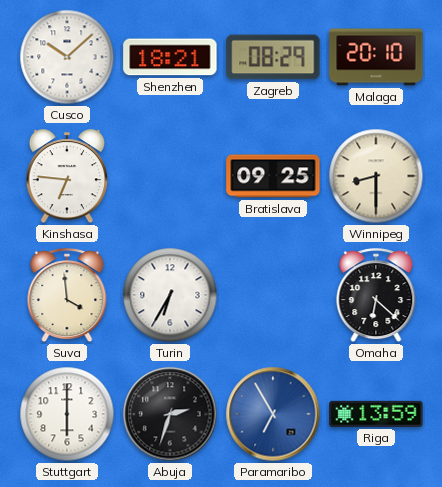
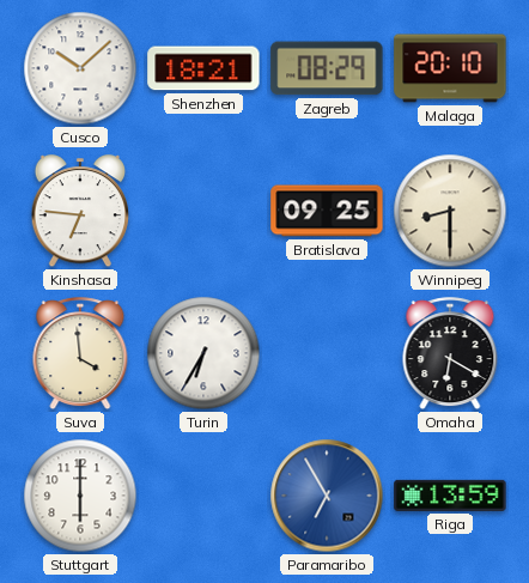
Omaha: 6:22 -> 6:20 (450, 354)
Abuja: 2:33 -> none (170, 414)
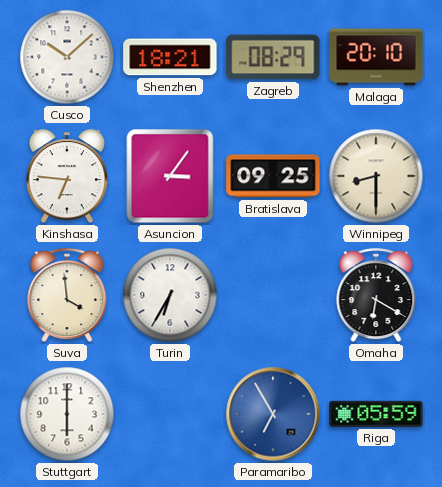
Asuncion: none -> 3:06 (170, 176)
Riga: 13:59 -> 05:59 (376, 414)
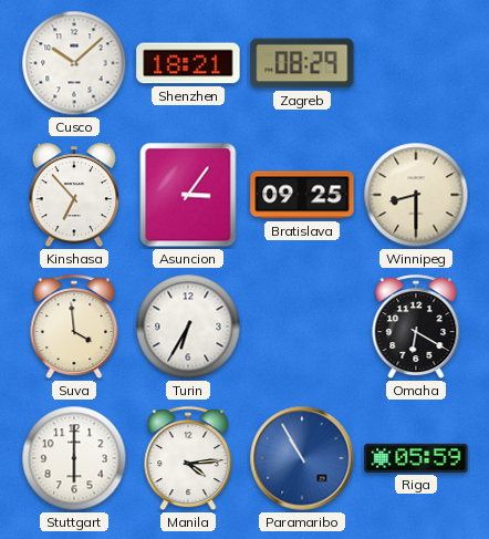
Malaga: 20:10 -> none (376, 57)
Kinshasa: 6:46 -> 6:53 (73, 196)
Manila: none -> 4:14 (188, 459)
Paramaribo: 6:55 -> 10:55 (302, 458)
